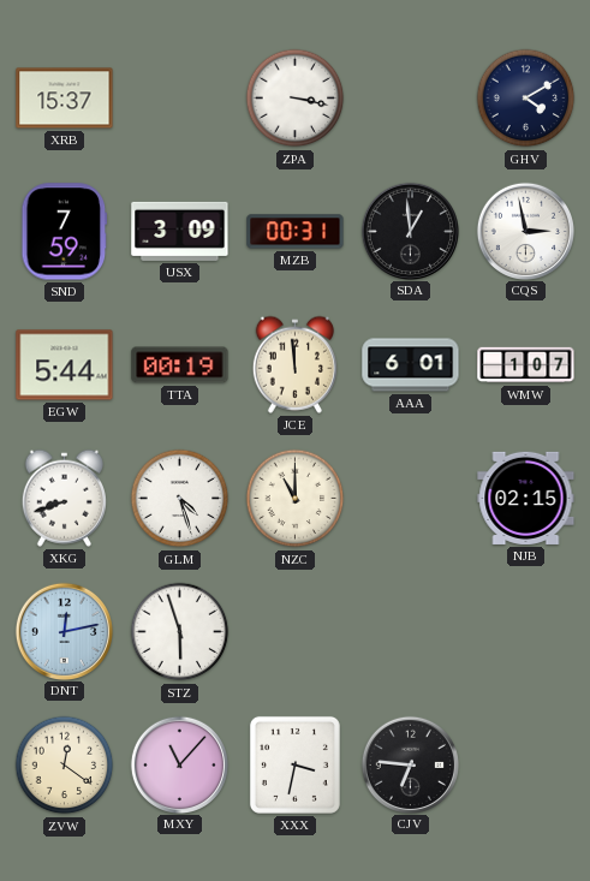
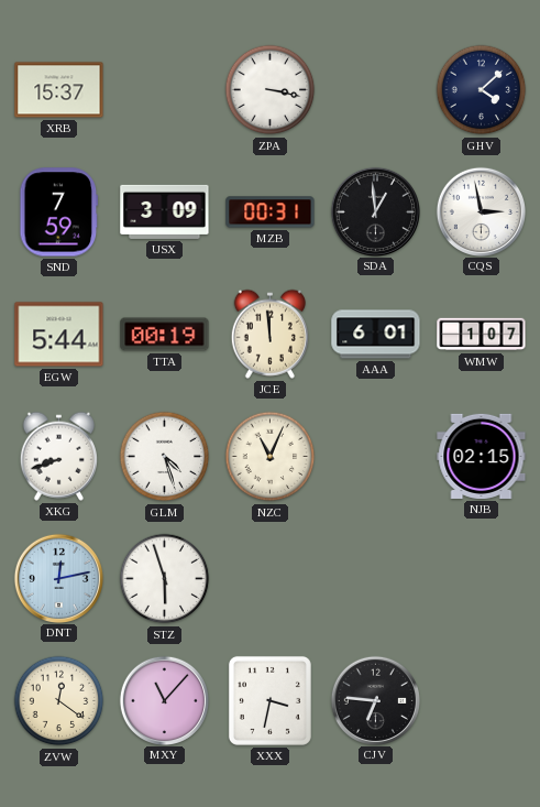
GHV: 4:10 -> 4:08 (482, 90)
NZC: 11:00 -> 11:04 (271, 457)
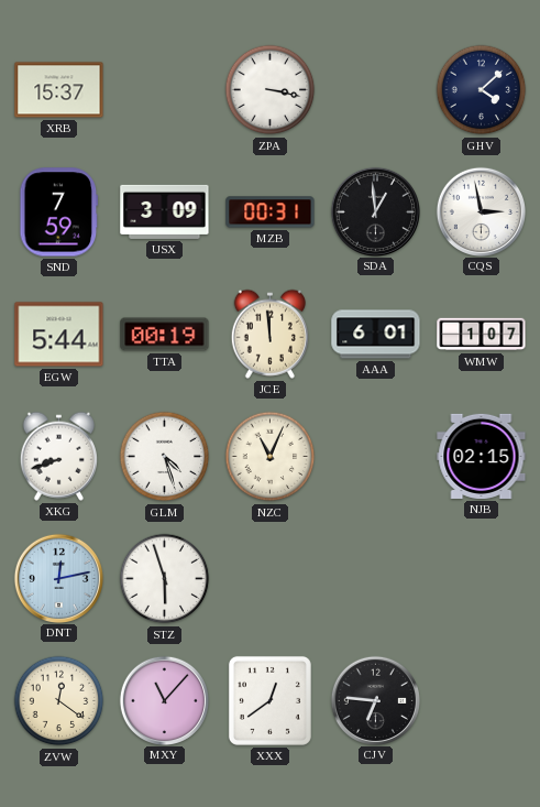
XXX: 3:32 -> 12:39 (269, 700)
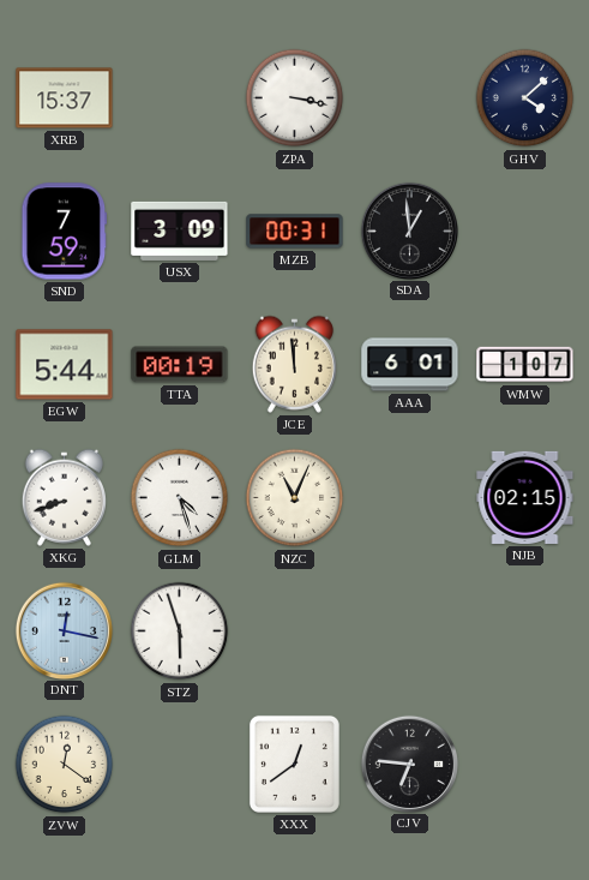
CQS: 2:58 -> none (481, 211)
DNT: 12:13 -> 12:17 (64, 630)
MXY: 11:07 -> none (164, 700)
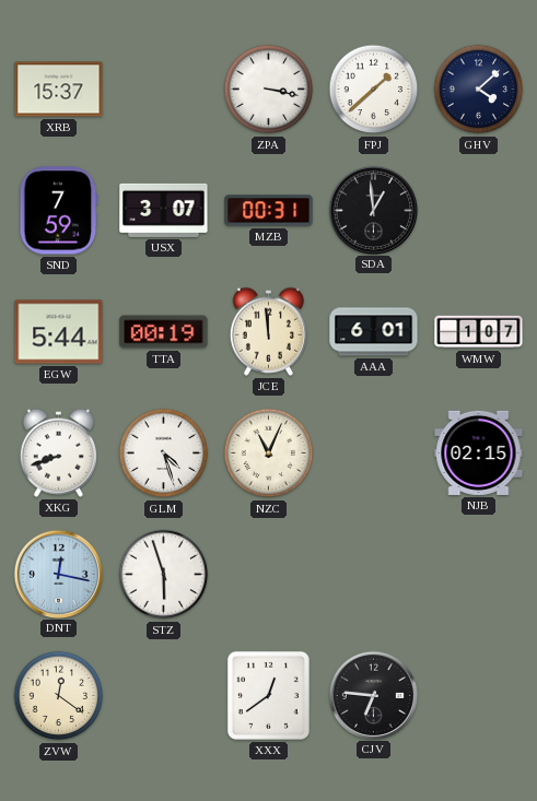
FPJ: none -> 1:38 (374, 90)
USX: 3:09 -> 3:07 (164, 210)
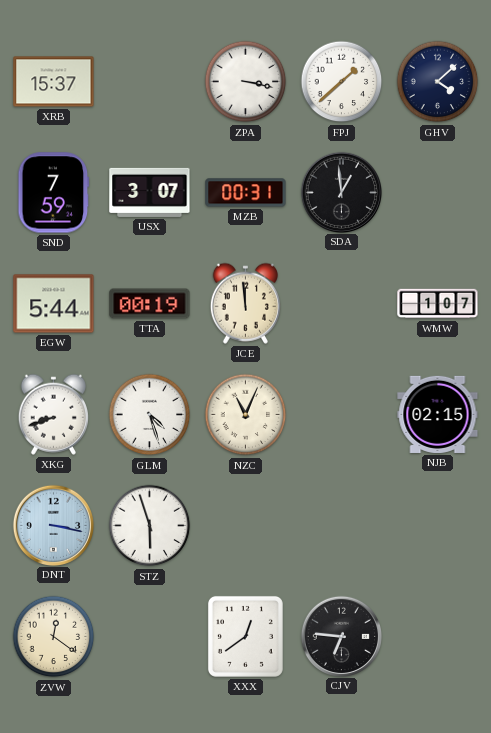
AAA: 6:01 -> none (374, 332)
DNT: 12:17 -> 3:17 (53, 525)
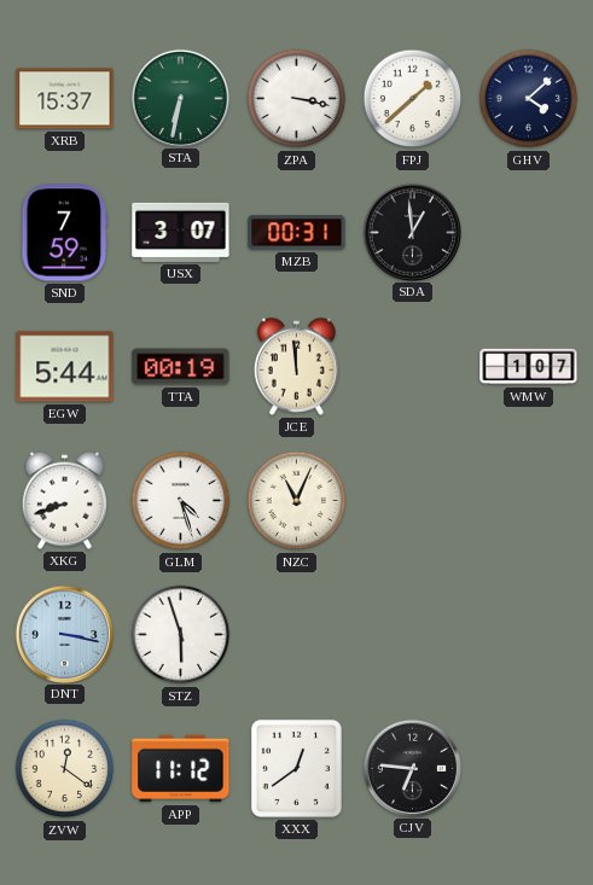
STA: none -> 6:32 (180, 98)
NJB: 02:15 -> none (438, 414)
APP: none -> 11:12 (181, 769)
